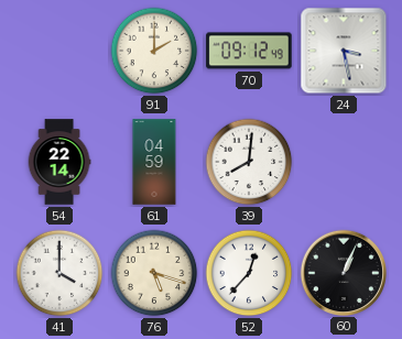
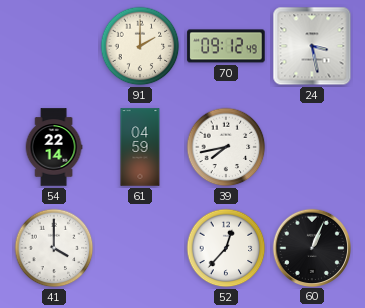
39: 8:01 -> 7:43 (226, 147)
76: 5:18 -> none (154, 273)
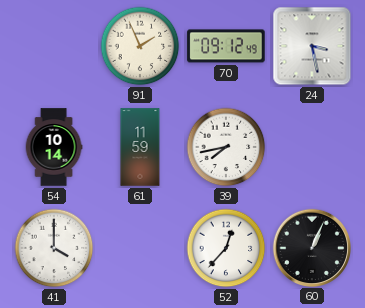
91: 2:00 -> 1:56 (140, 46)
54: 22:14 -> 10:14 (54, 147)
61: 04:59 -> 11:59 (140, 147)
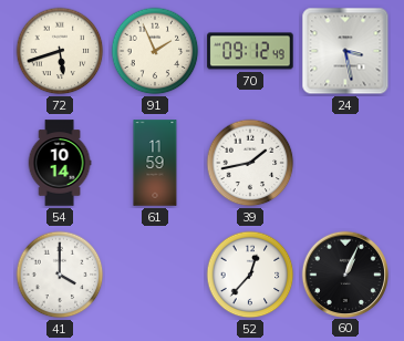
72: none -> 5:42 (60, 51)
39: 7:43 -> 1:43 (250, 163)
